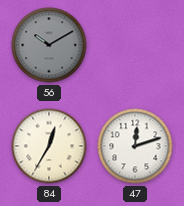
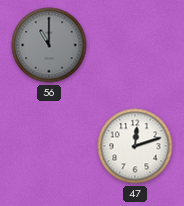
56: 10:10 -> 11:00 (49, 45)
84: 12:35 -> none (49, 146)
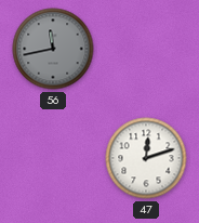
56: 11:00 -> 11:43 (53, 49)
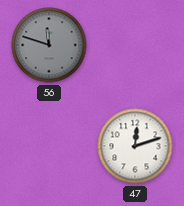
56: 11:43 -> 11:48 (49, 45)
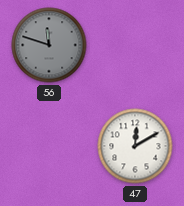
47: 12:12 -> 12:10 (135, 146)
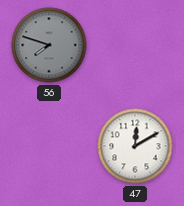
56: 11:48 -> 7:48 (49, 45)
